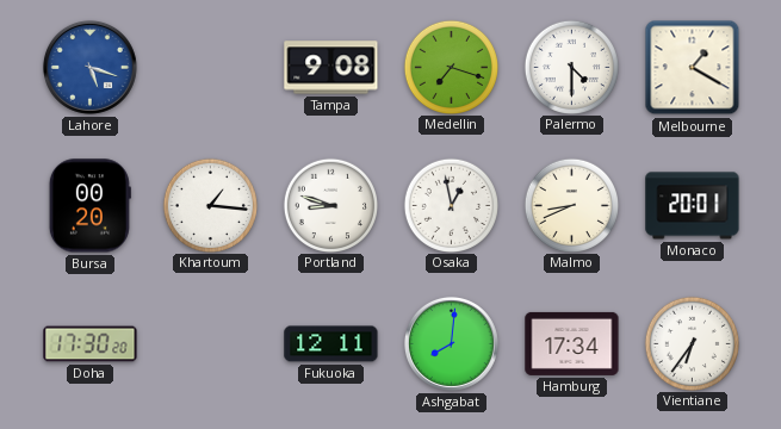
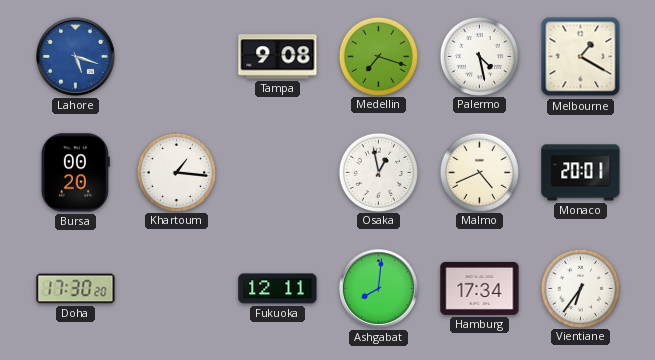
Palermo: 4:30 -> 4:28 (479, 56)
Portland: 8:48 -> none (330, 205)
Malmo: 8:41 -> 4:41 (479, 172)
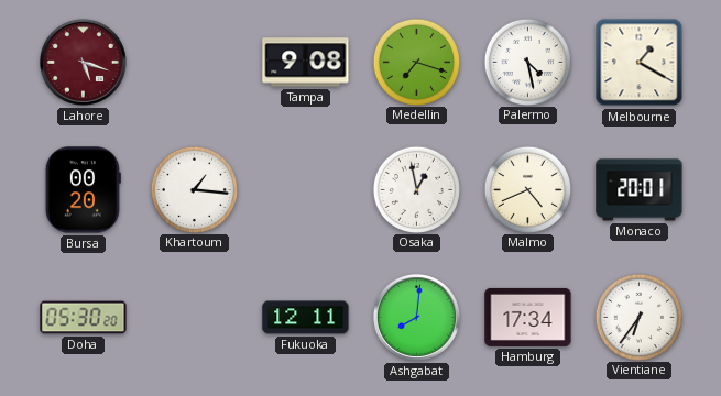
Lahore dial: blue -> burgundy (83, 62)
Doha: 17:30 -> 05:30 (84, 318)
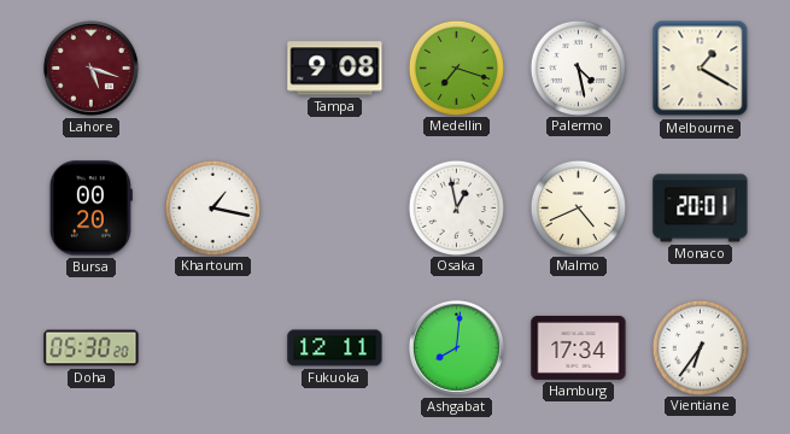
Khartoum: 1:16 -> 1:17 (212, 207)
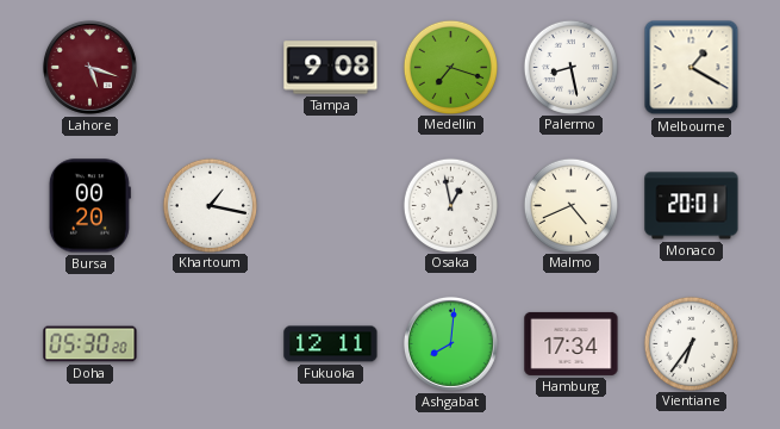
Palermo: 4:28 -> 8:28 (570, 67)
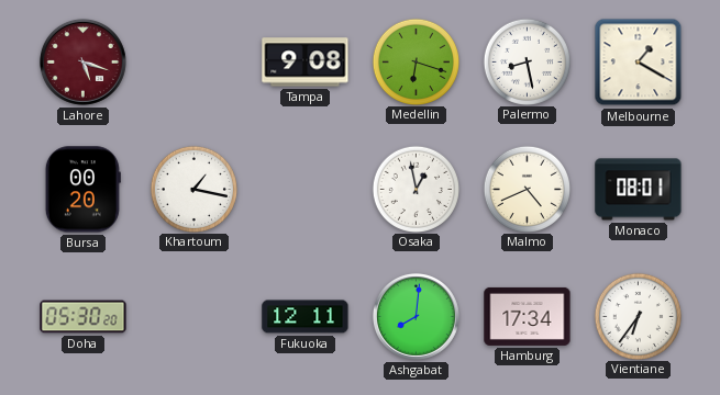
Medellin: 7:18 -> 6:18 (416, 61)
Monaco: 20:01 -> 08:01 (639, 190)
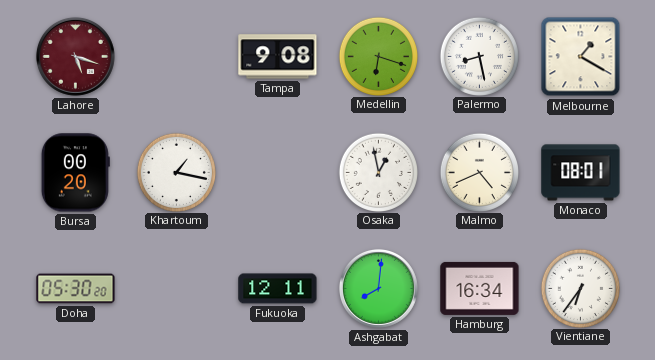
Hamburg: 17:34 -> 16:34 (480, 288)
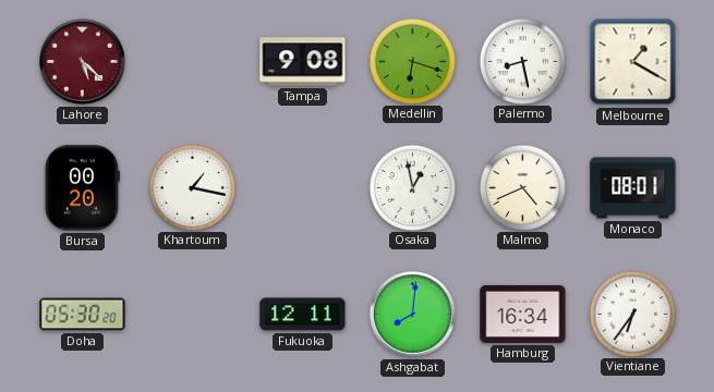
Lahore: 5:18 -> 5:22 (82, 61)
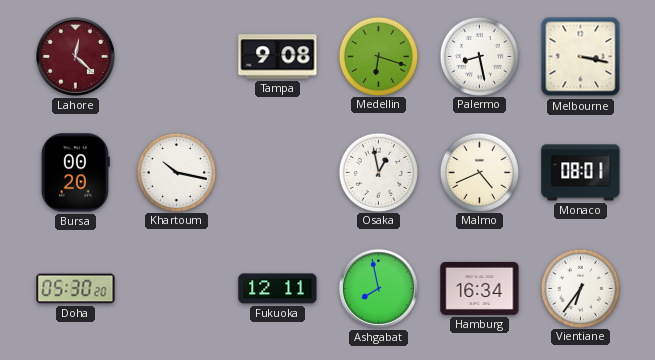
Lahore: 5:22 -> 12:22 (75, 56)
Melbourne: 1:20 -> 3:17 (581, 57)
Khartoum: 1:17 -> 10:17 (176, 172)
Ashgabat: 8:01 -> 7:58 (378, 288)
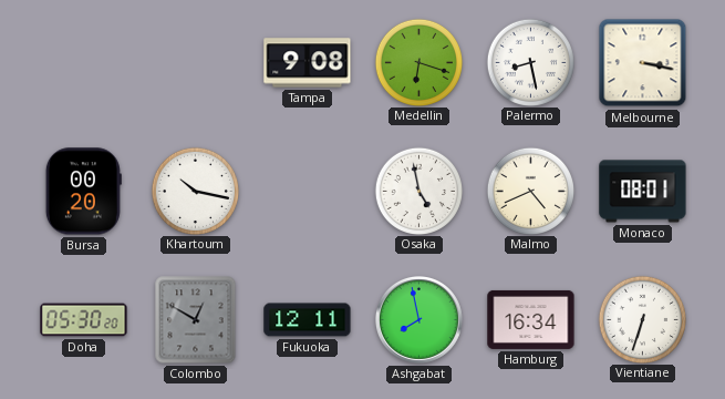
Lahore: 12:22 -> none (75, 56)
Osaka: 12:58 -> 4:58 (418, 191)
Colombo: none -> 12:50 (196, 320)
Vientiane: 6:36 -> 6:33 (642, 319)
